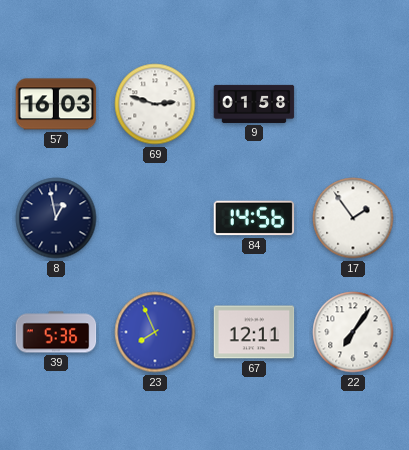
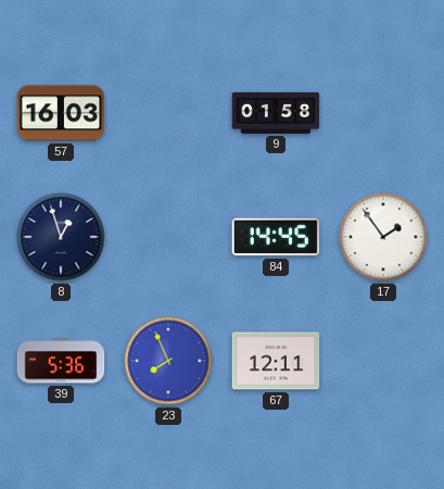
69: 2:48 -> none (155, 104)
8: 12:58 -> 12:57 (61, 237)
84: 14:56 -> 14:45 (276, 237)
22: 7:06 -> none (353, 332)
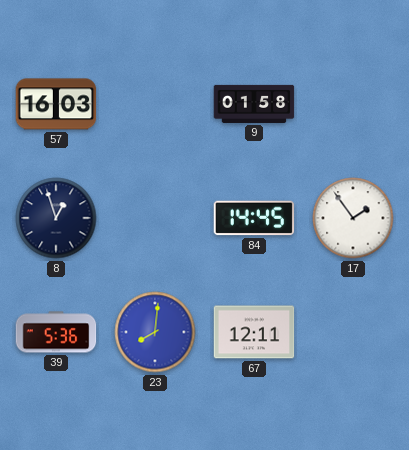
23: 7:56 -> 8:01 (155, 332)
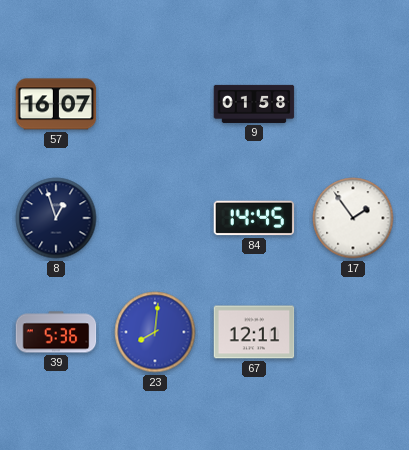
57: 16:03 -> 16:07 (56, 104)
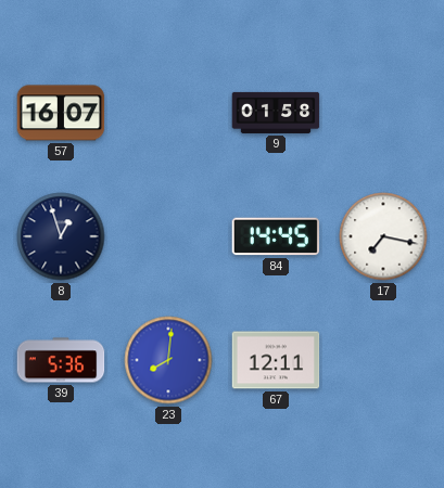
17: 1:54 -> 7:17 (383, 236)
